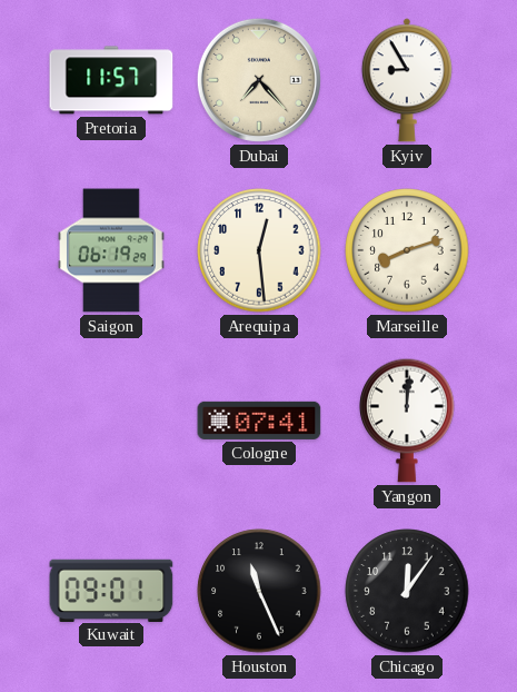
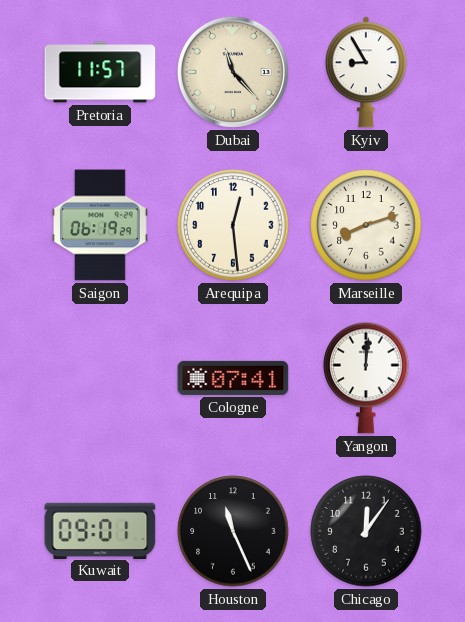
Dubai: 7:23 -> 11:23 (233, 72)
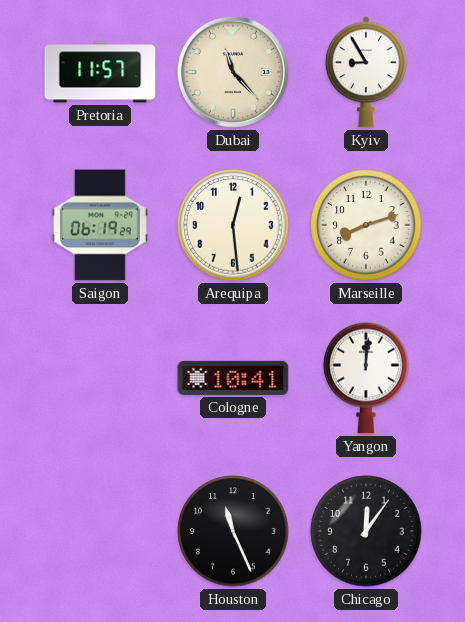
Cologne: 07:41 -> 10:41 (233, 378)
Kuwait: 09:01 -> none (100, 530)
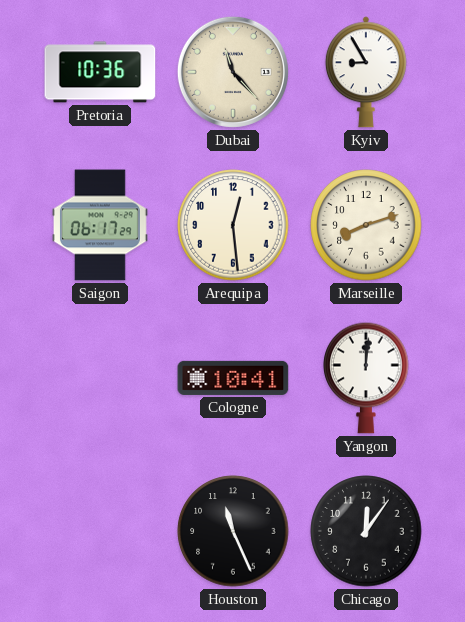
Pretoria: 11:57 -> 10:36 (100, 72)
Saigon: 06:19 -> 06:17 (100, 225)
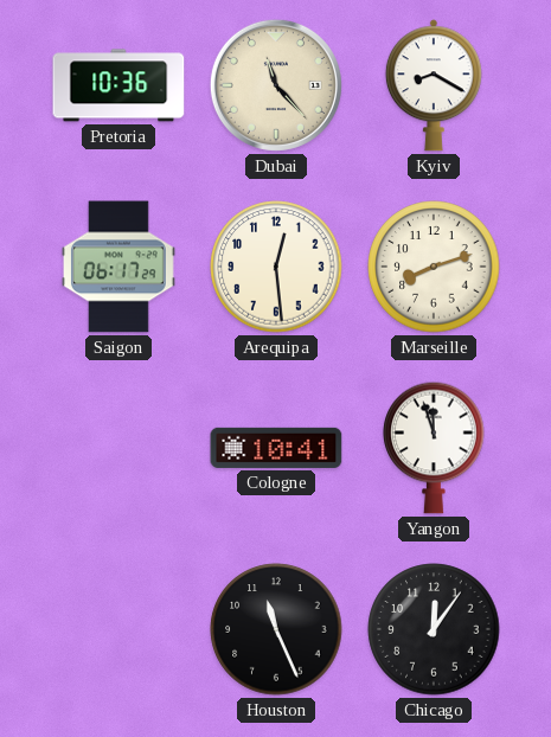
Kyiv: 8:55 -> 8:20 (434, 85)
Yangon: 12:01 -> 11:57 (434, 448)
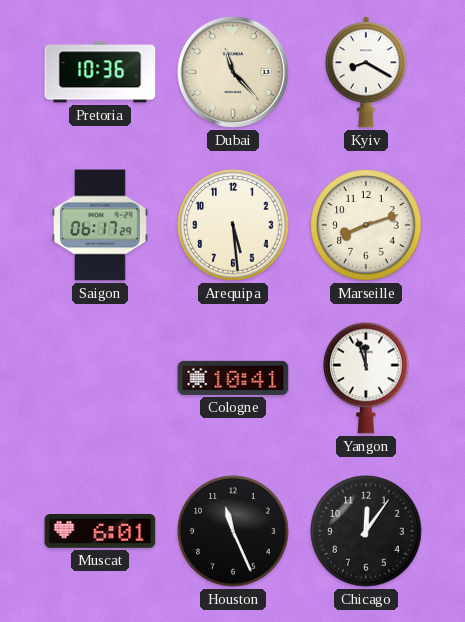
Arequipa: 12:29 -> 5:29 (233, 225)
Muscat: none -> 6:01 (100, 531)
